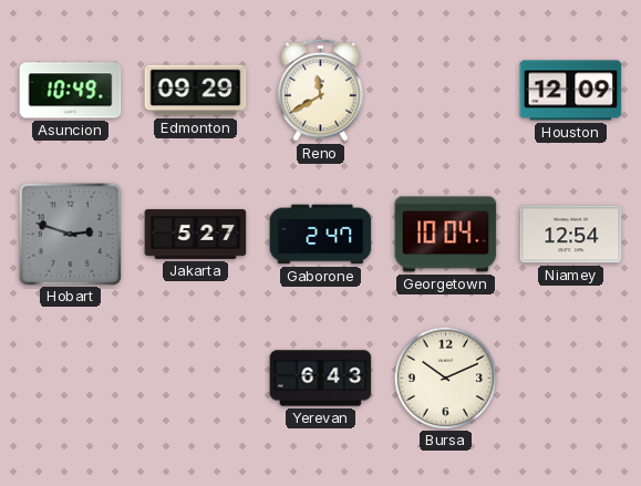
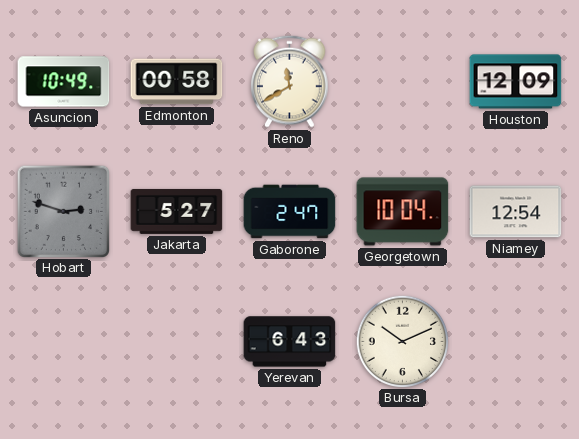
Edmonton: 09:29 -> 00:58 (177, 82)
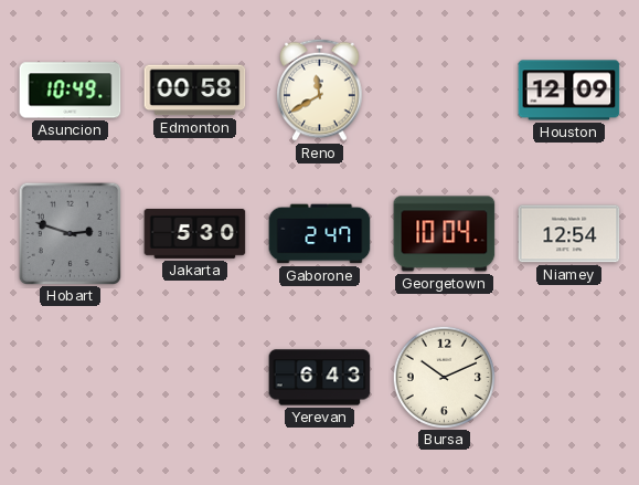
Jakarta: 5:27 -> 5:30 (195, 233)
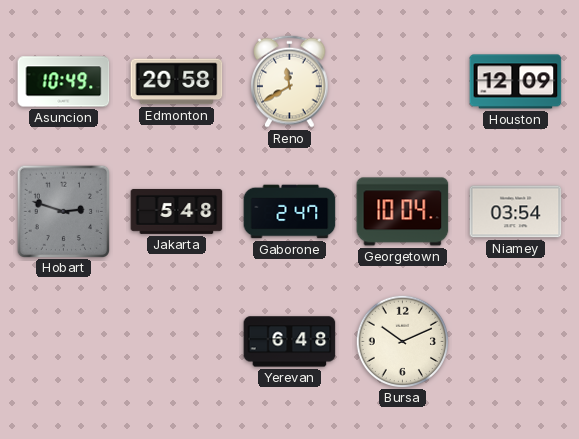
Edmonton: 00:58 -> 20:58 (177, 82)
Jakarta: 5:30 -> 5:48 (177, 211)
Niamey: 12:54 -> 03:54 (516, 212)
Yerevan: 6:43 -> 6:48 (290, 342)
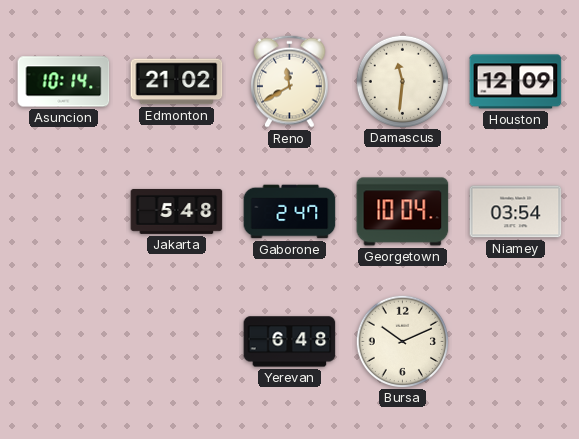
Asuncion: 10:49 -> 10:14 (64, 82)
Edmonton: 20:58 -> 21:02 (177, 82)
Damascus: none -> 11:31 (402, 81)
Hobart: 2:48 -> none (63, 211)
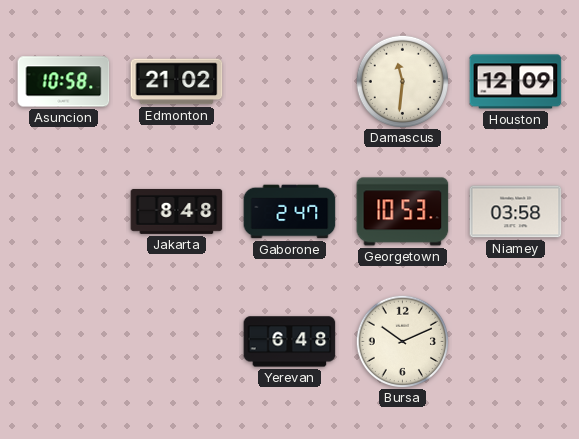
Asuncion: 10:14 -> 10:58 (64, 82)
Reno: 11:40 -> none (290, 81)
Jakarta: 5:48 -> 8:48 (177, 211)
Georgetown: 10:04 -> 10:53 (403, 212)
Niamey: 03:54 -> 03:58 (516, 212)
